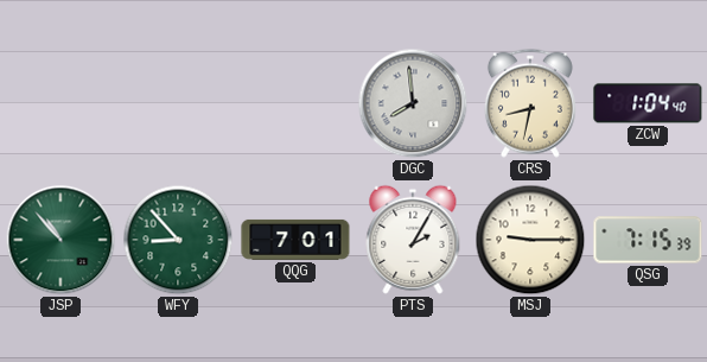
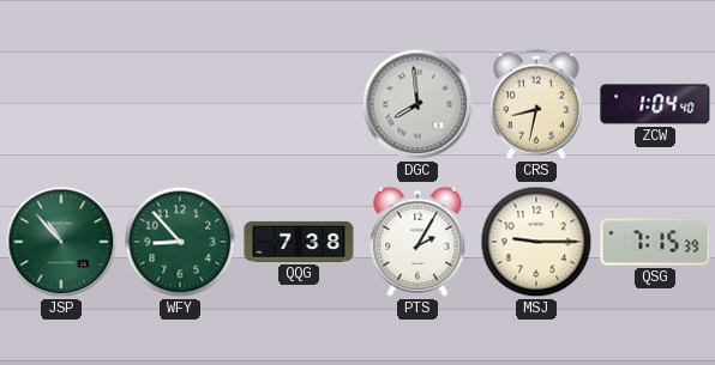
QQG: 7:01 -> 7:38 (299, 242)
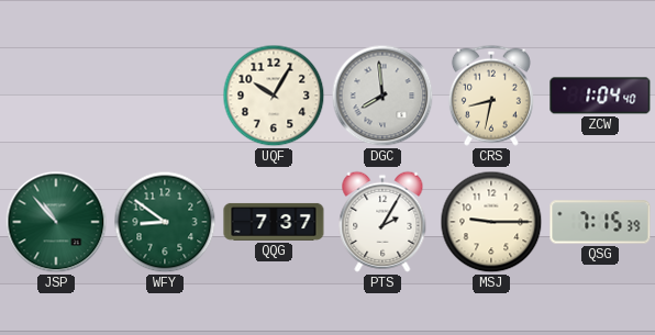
UQF: none -> 10:05 (274, 96)
WFY: 8:53 -> 8:51 (165, 222)
QQG: 7:38 -> 7:37 (274, 222)
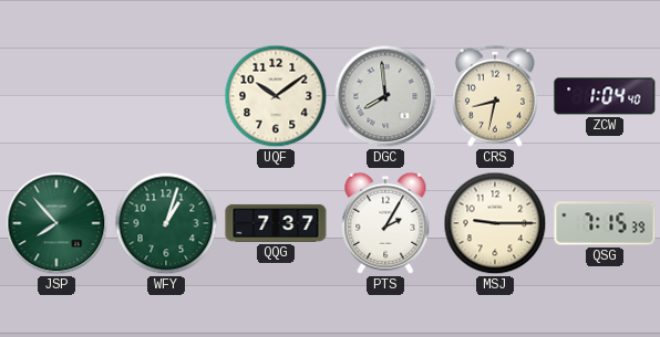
UQF: 10:05 -> 10:09 (276, 96)
JSP: 10:53 -> 7:53 (56, 223)
WFY: 8:51 -> 1:03 (166, 223)
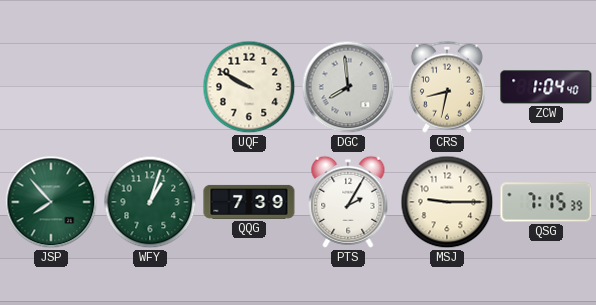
UQF: 10:09 -> 9:50 (249, 87)
QQG: 7:37 -> 7:39 (249, 202)
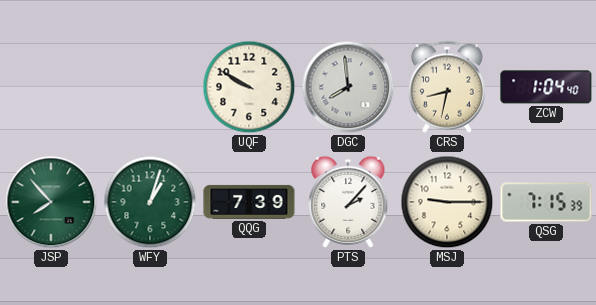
PTS: 2:05 -> 2:07 (348, 202)
